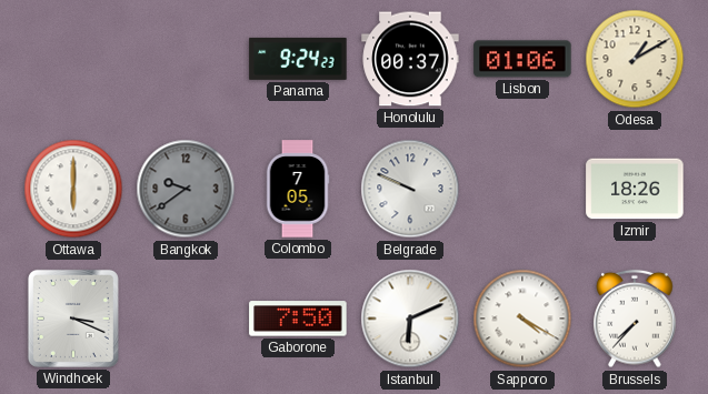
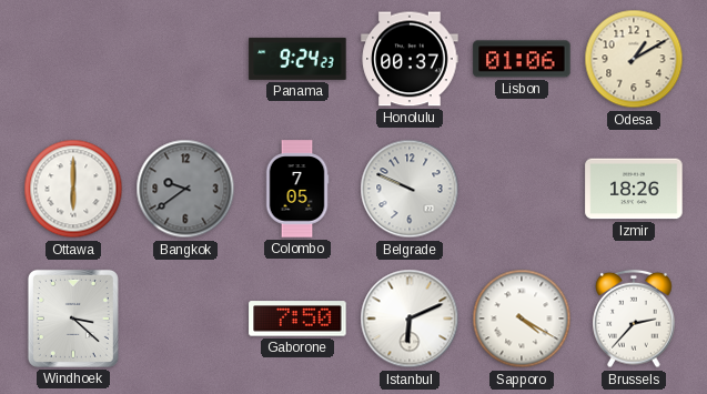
Windhoek: 3:19 -> 3:22 (73, 319)
Brussels: 7:37 -> 2:37 (634, 319)
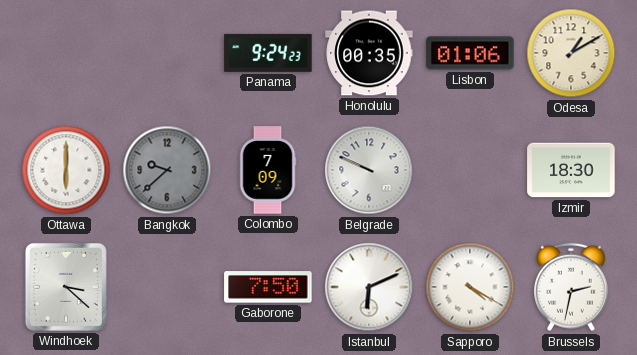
Honolulu: 00:37 -> 00:35 (369, 53)
Bangkok: 9:39 -> 9:38 (167, 170)
Colombo: 7:05 -> 7:09 (268, 170)
Izmir: 18:26 -> 18:30 (571, 170)
Brussels: 2:37 -> 2:32 (571, 287)
